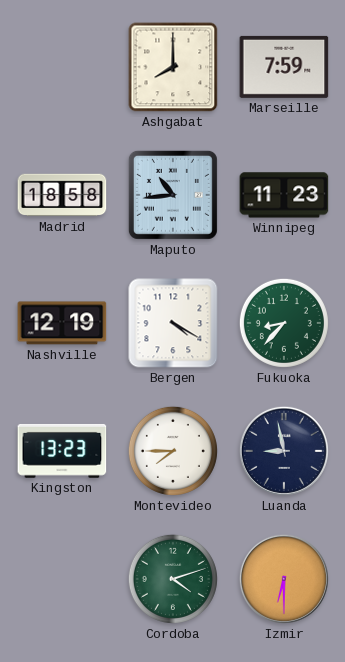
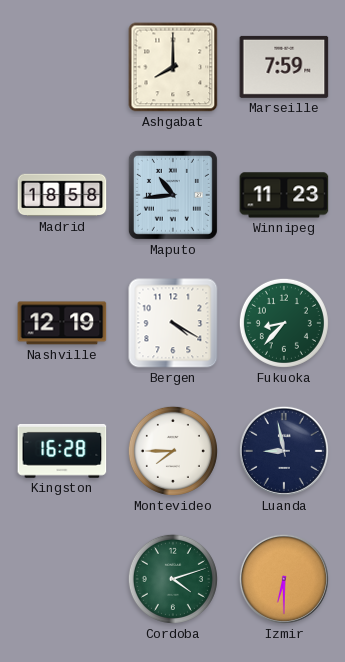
Kingston: 13:23 -> 16:28 (62, 451)
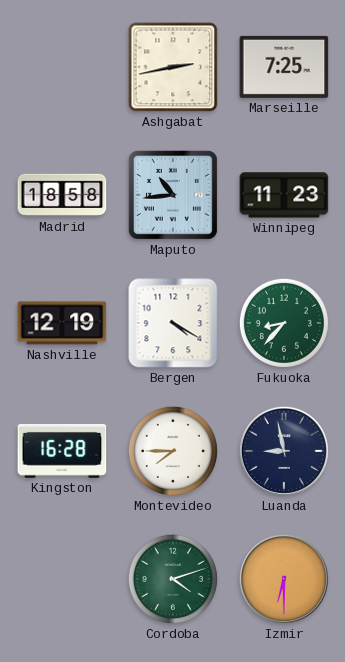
Ashgabat: 8:00 -> 2:43 (173, 67)
Marseille: 7:59 -> 7:25 (284, 67)
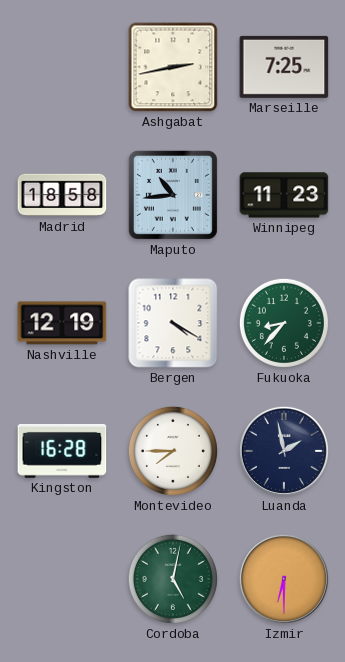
Luanda: 8:58 -> 1:58 (284, 451)
Cordoba: 4:12 -> 5:02 (173, 579)
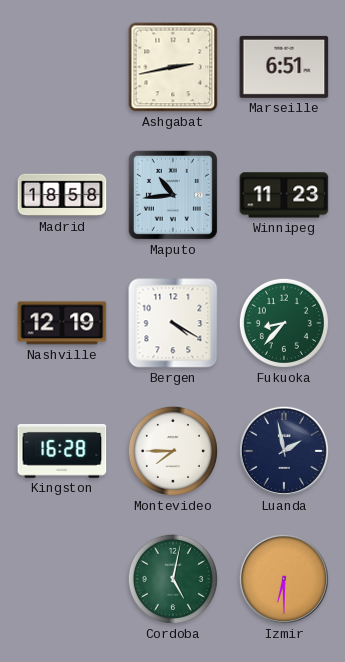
Marseille: 7:25 -> 6:51 (284, 67)
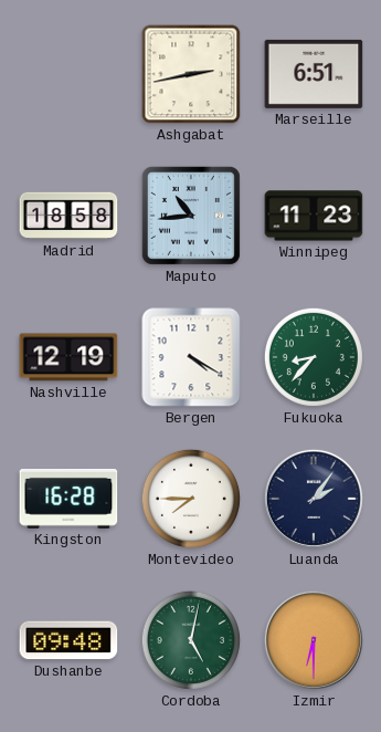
Luanda: 1:58 -> 2:06 (314, 499)
Dushanbe: none -> 09:48 (68, 640)
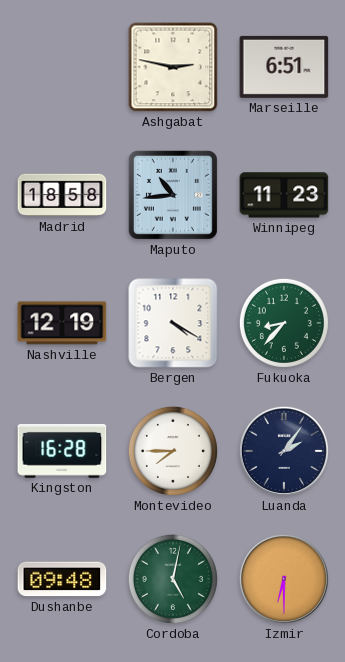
Ashgabat: 2:43 -> 2:47 (173, 67)
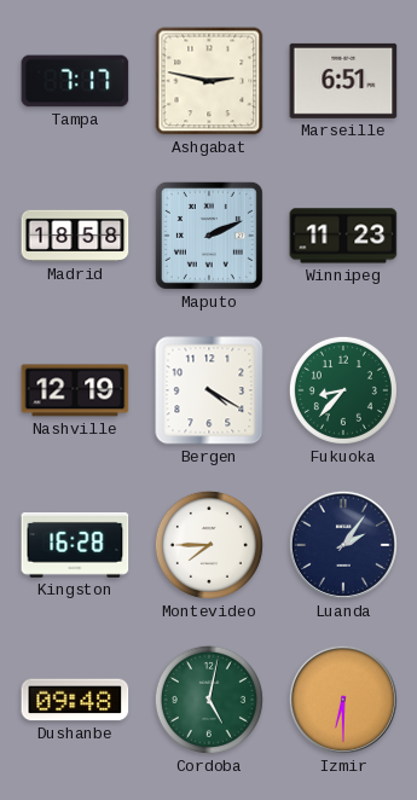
Tampa: none -> 7:17 (75, 81)
Maputo: 10:44 -> 2:11 (209, 236)
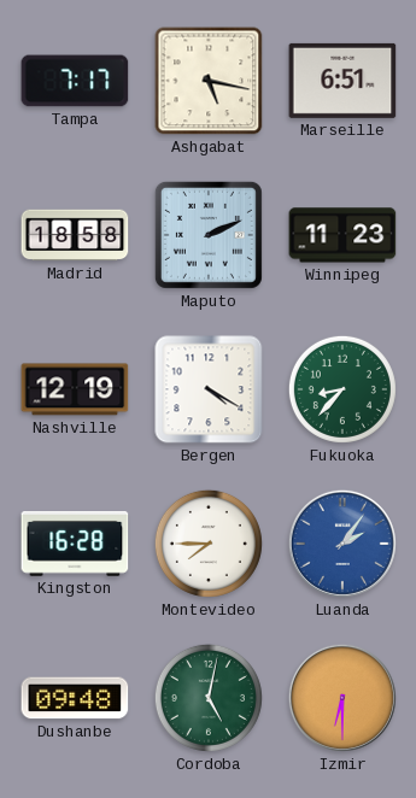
Ashgabat: 2:47 -> 5:17 (209, 81)
Luanda dial: navy -> blue (342, 544)
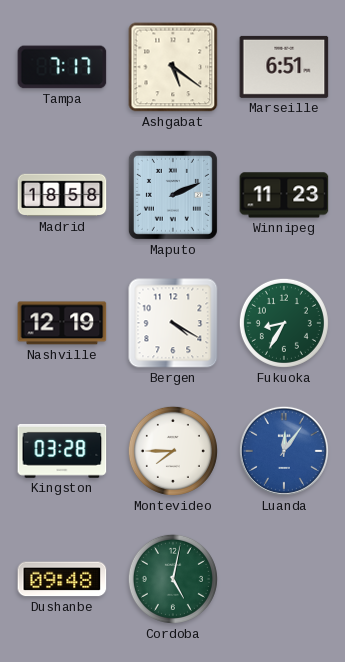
Ashgabat: 5:17 -> 5:21 (173, 67)
Fukuoka: 8:37 -> 8:35 (284, 323)
Kingston: 16:28 -> 03:28 (62, 451)
Luanda: 2:06 -> 12:06 (284, 451)
Izmir: 6:30 -> none (342, 698)
